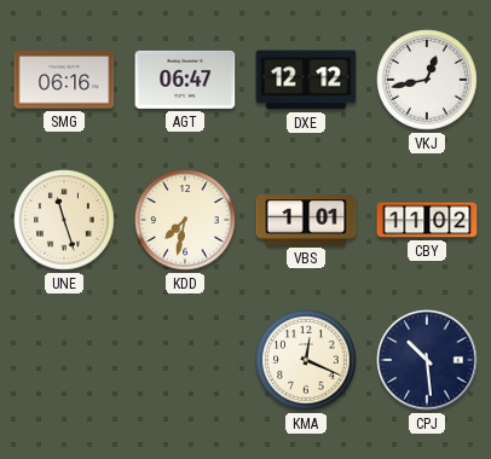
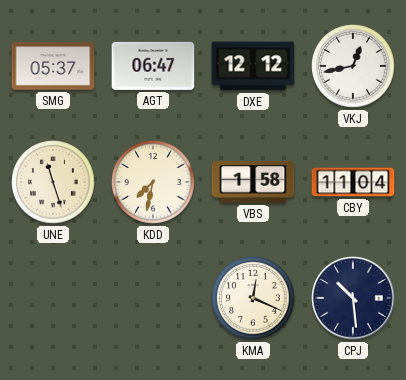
SMG: 06:16 -> 05:37 (53, 66)
VBS: 1:01 -> 1:58 (253, 182)
CBY: 11:02 -> 11:04 (353, 182)
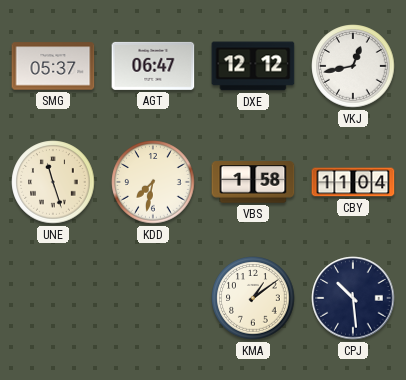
KMA: 12:19 -> 1:09 (253, 298)
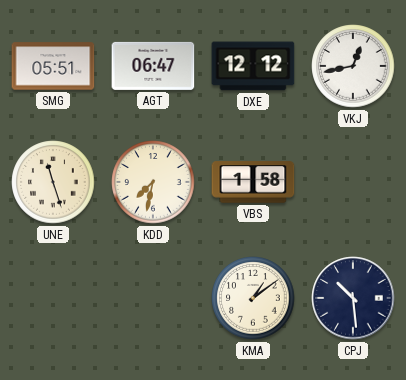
SMG: 05:37 -> 05:51 (53, 66)
CBY: 11:04 -> none (353, 182)
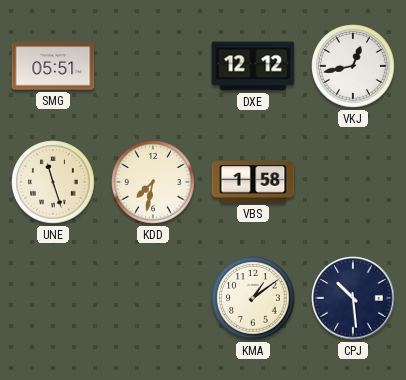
AGT: 06:47 -> none (153, 66)
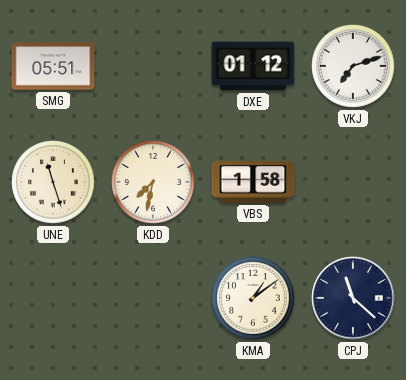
DXE: 12:12 -> 01:12 (253, 66)
VKJ: 12:43 -> 7:12 (353, 66)
CPJ: 10:29 -> 11:22 (353, 298)
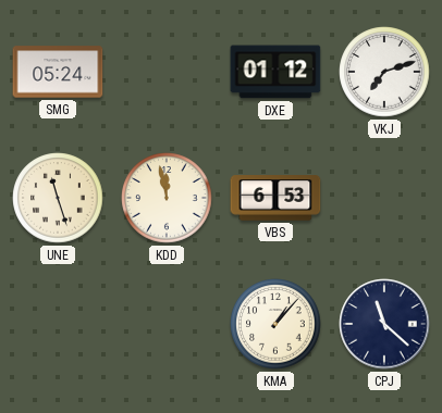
SMG: 05:51 -> 05:24 (58, 72)
KDD: 7:32 -> 11:58 (167, 198)
VBS: 1:58 -> 6:53 (275, 198)
KMA: 1:09 -> 1:07 (275, 324)
